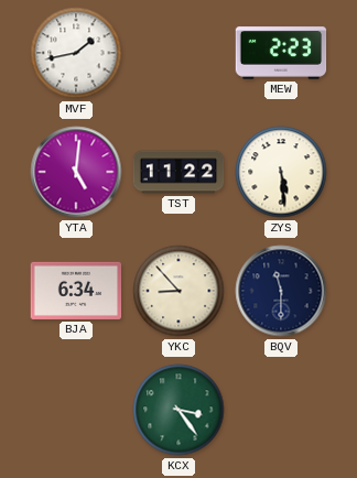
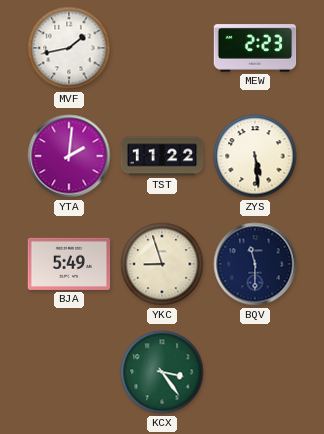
YTA: 5:01 -> 2:01 (69, 156)
BJA: 6:34 -> 5:49 (69, 264)
YKC: 8:53 -> 8:57 (162, 264)
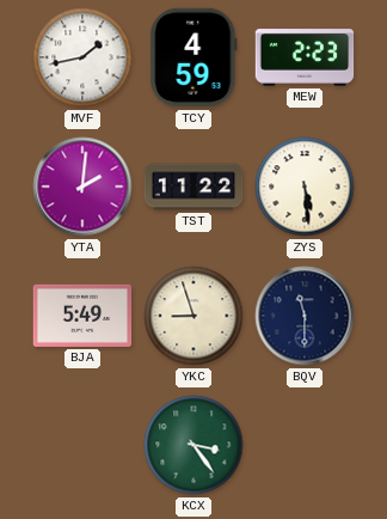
TCY: none -> 4:59 (193, 57)
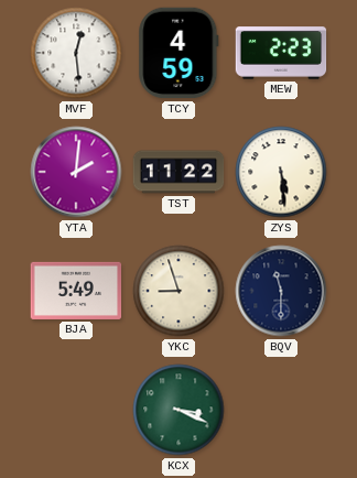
MVF: 1:43 -> 12:29 (76, 53)
KCX: 3:24 -> 3:19 (178, 410)
